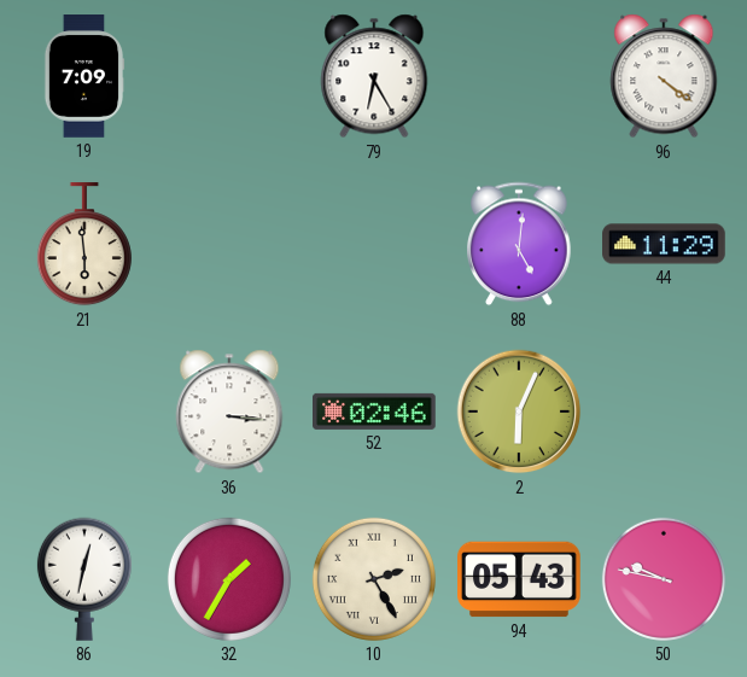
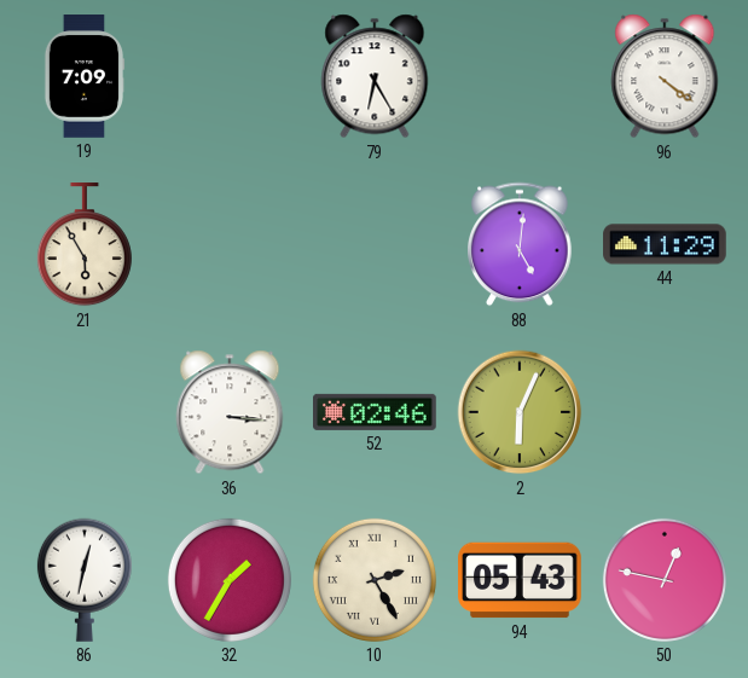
21: 5:59 -> 5:55 (85, 245)
50: 9:47 -> 12:47 (665, 580)
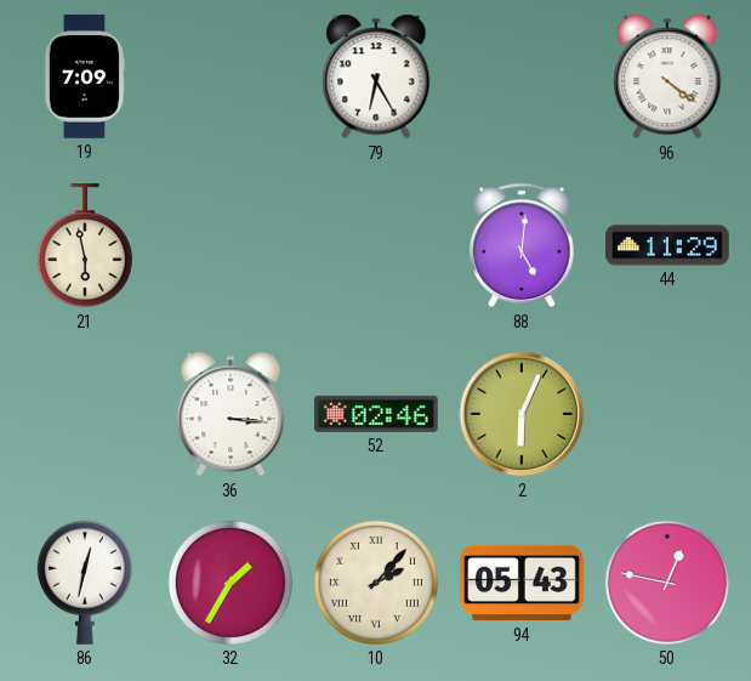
21: 5:55 -> 5:58 (85, 246)
10: 2:25 -> 2:07 (376, 583)
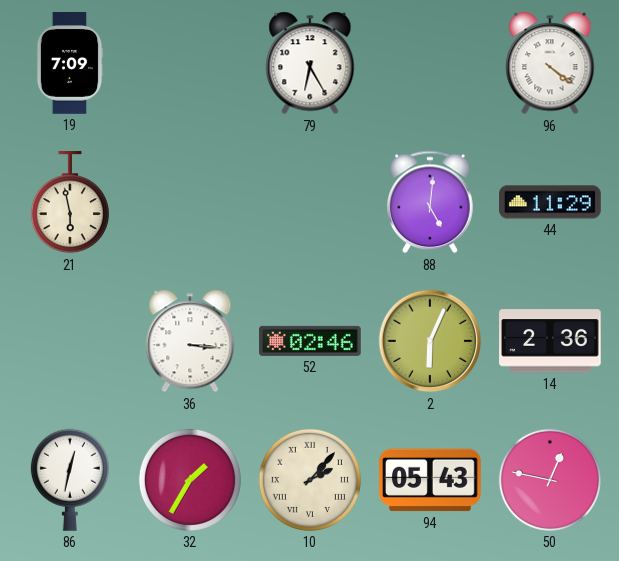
14: none -> 2:36 (550, 341)
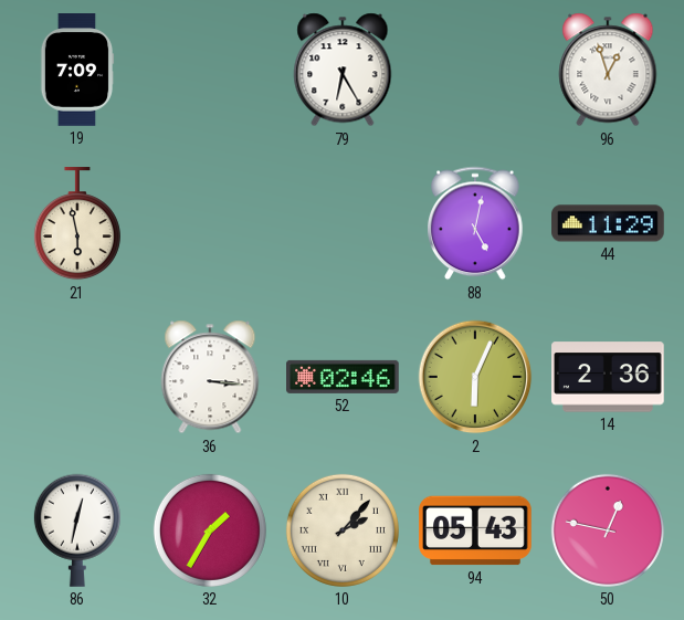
96: 4:21 -> 12:57 (608, 70)
88: 5:01 -> 5:02 (475, 223)
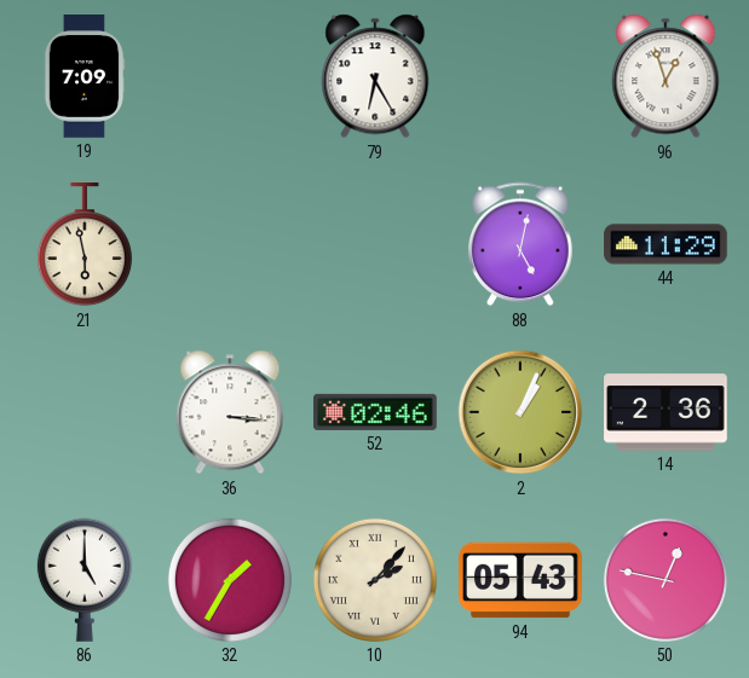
2: 6:04 -> 1:04 (520, 412)
86: 12:32 -> 5:00 (85, 580)
